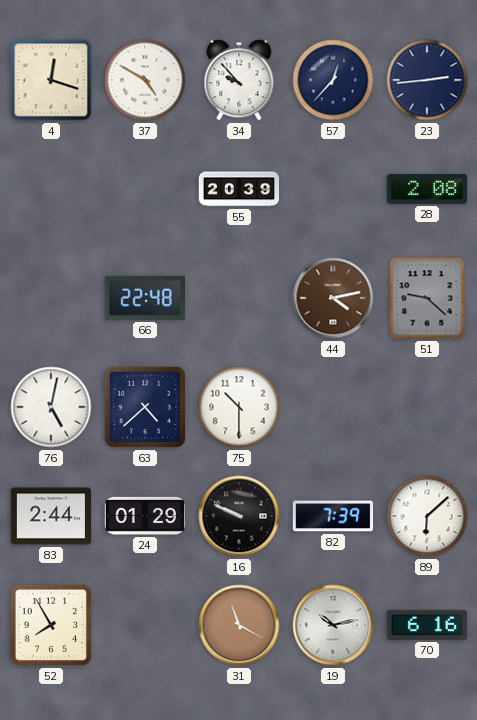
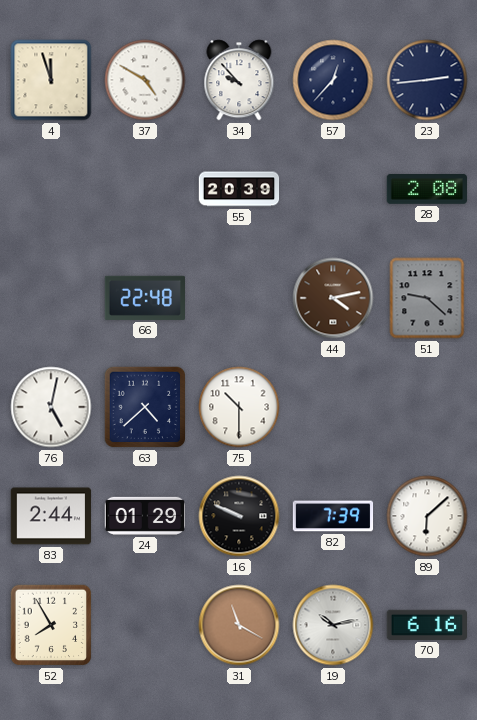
4: 12:18 -> 11:57 (51, 80)
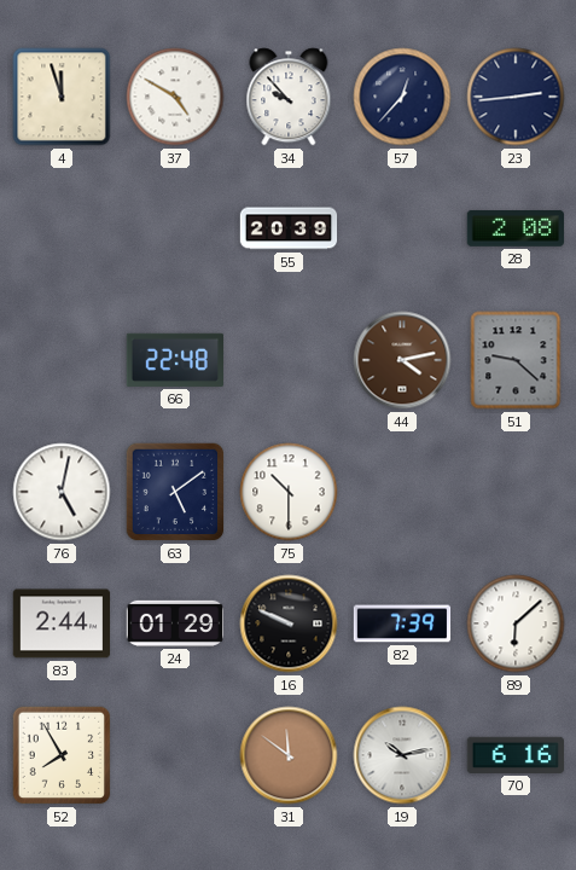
63: 4:38 -> 5:09 (175, 492)
31: 11:20 -> 11:51 (289, 755)
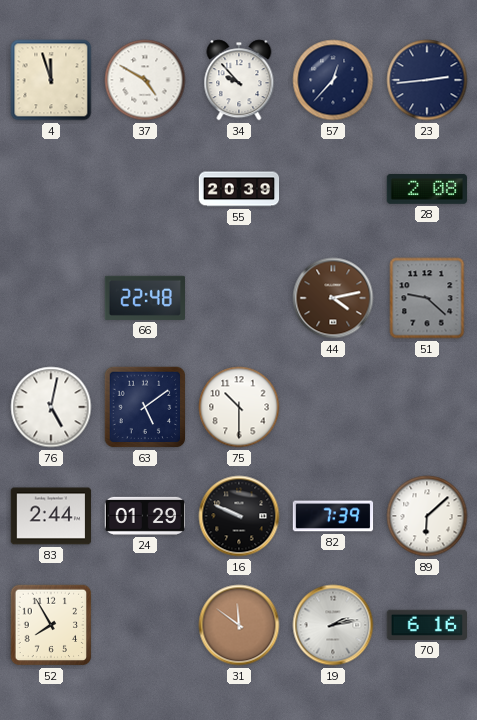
19: 10:13 -> 2:13 (333, 625)
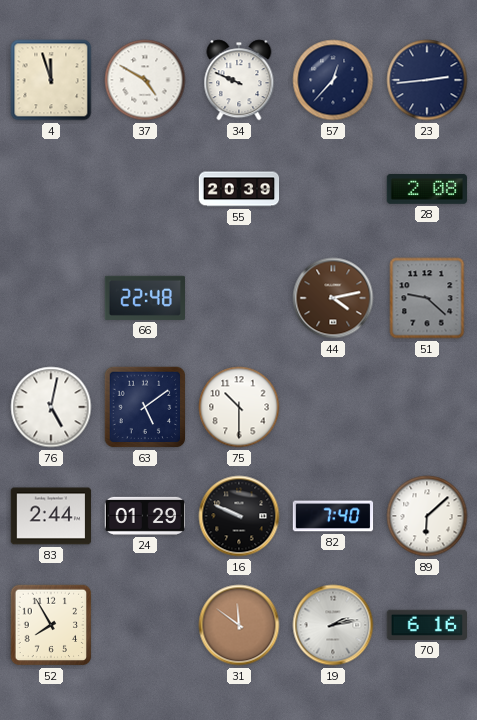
34: 9:53 -> 9:49 (239, 80)
82: 7:39 -> 7:40 (333, 516)
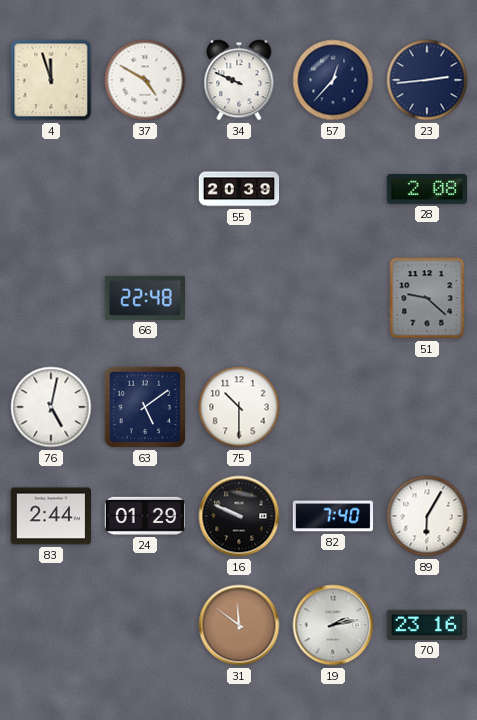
44: 4:13 -> none (333, 298)
89: 6:08 -> 6:05 (427, 516)
52: 7:55 -> none (51, 625)
70: 6:16 -> 23:16 (426, 625)
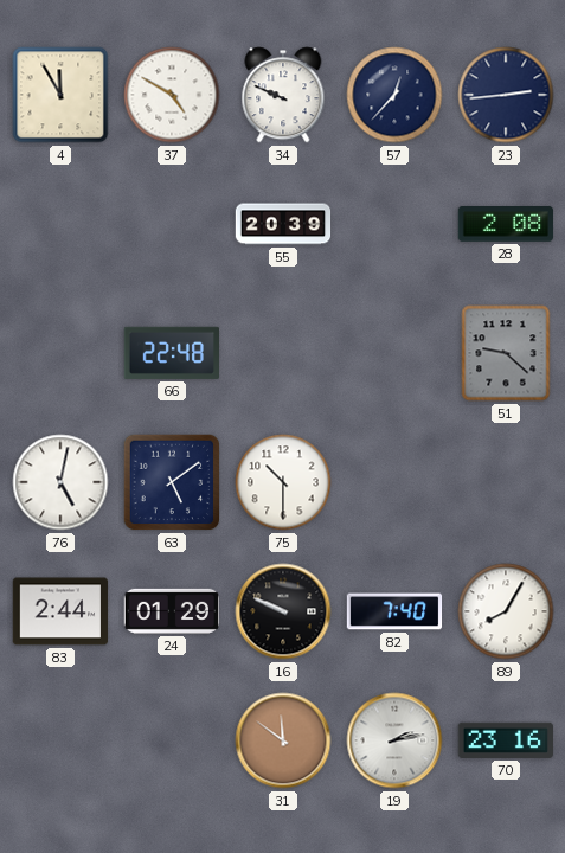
4: 11:57 -> 11:55 (60, 95)
89: 6:05 -> 8:05 (506, 611)
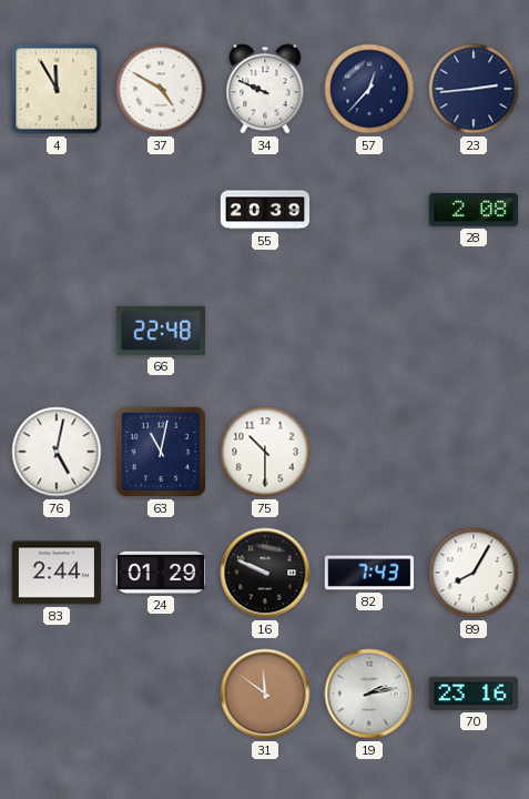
51: 9:22 -> none (506, 353)
63: 5:09 -> 11:02 (161, 452)
82: 7:40 -> 7:43 (369, 573)
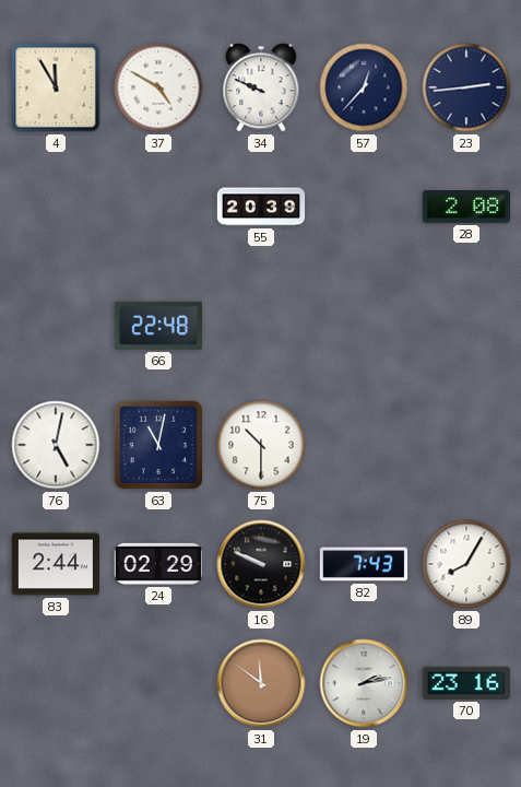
24: 01:29 -> 02:29 (158, 564)
